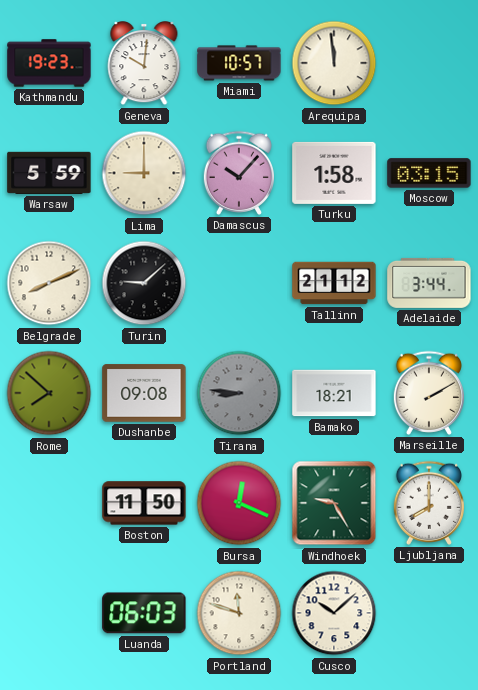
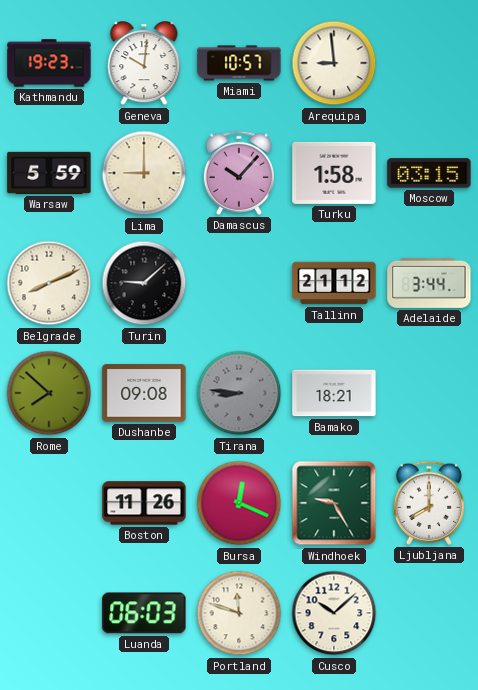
Arequipa: 11:59 -> 8:59 (334, 63)
Marseille: 2:10 -> none (428, 393)
Boston: 11:50 -> 11:26 (144, 503)
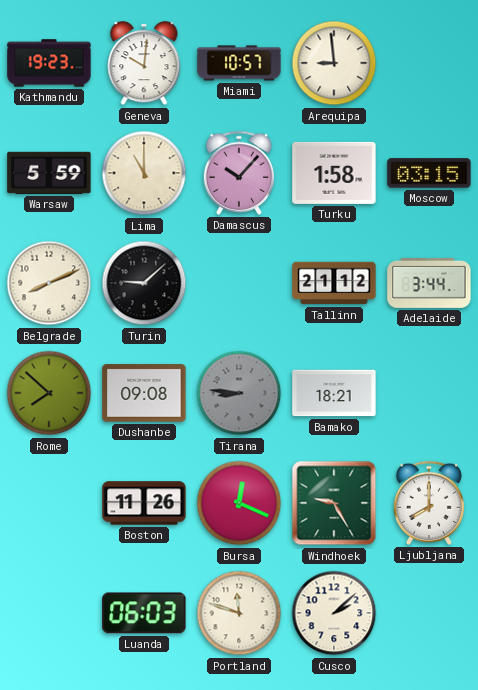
Lima: 9:00 -> 11:00 (144, 173)
Cusco: 10:08 -> 2:08 (334, 613)
